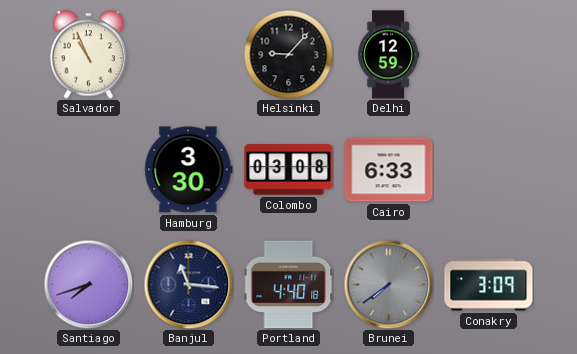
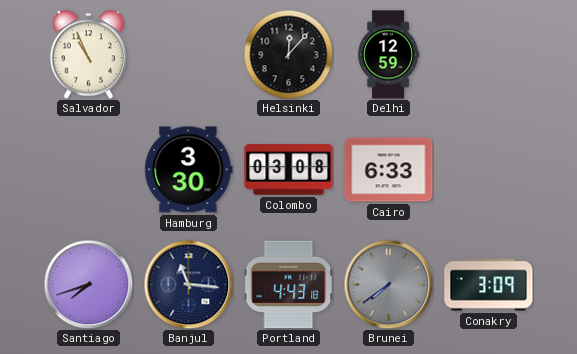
Helsinki: 9:07 -> 12:07 (288, 54)
Portland: 4:40 -> 4:43 (288, 285)
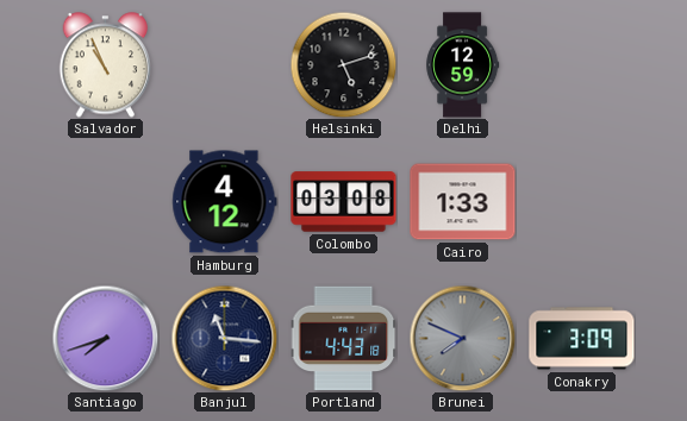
Helsinki: 12:07 -> 5:12 (343, 64)
Hamburg: 3:30 -> 4:12 (225, 202)
Cairo: 6:33 -> 1:33 (463, 202)
Brunei: 7:39 -> 7:49 (462, 338)
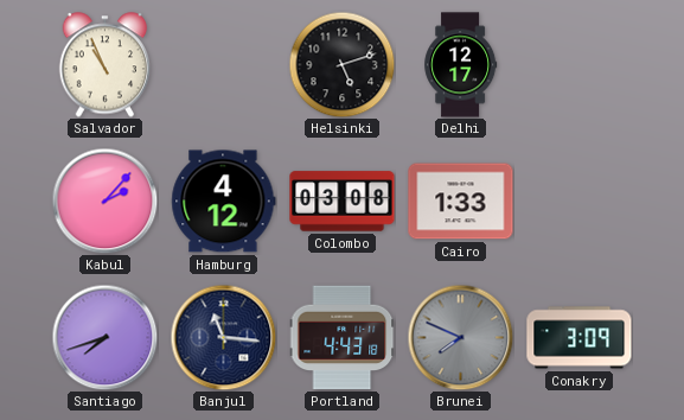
Delhi: 12:59 -> 12:17 (461, 65)
Kabul: none -> 2:07 (104, 201)
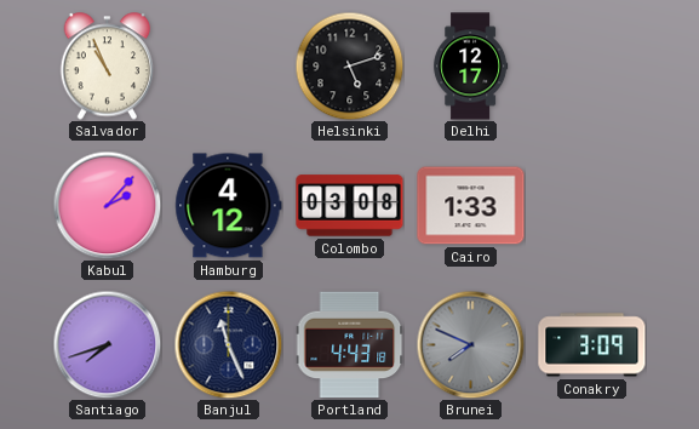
Banjul: 11:16 -> 11:26 (228, 344)
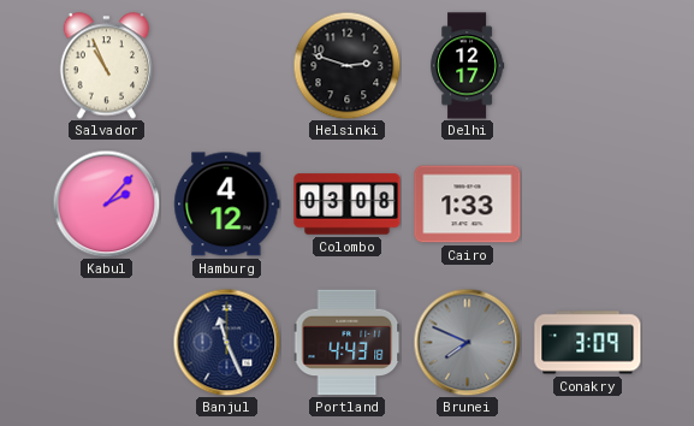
Helsinki: 5:12 -> 2:48 (346, 65)
Santiago: 7:42 -> none (107, 344)
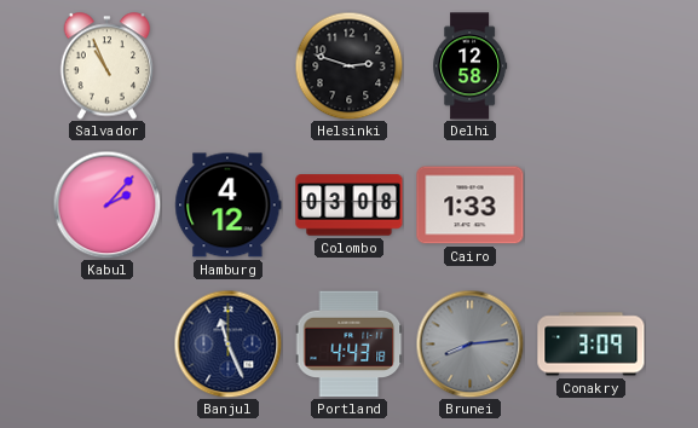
Delhi: 12:17 -> 12:58 (471, 66)
Brunei: 7:49 -> 8:14 (469, 343)
